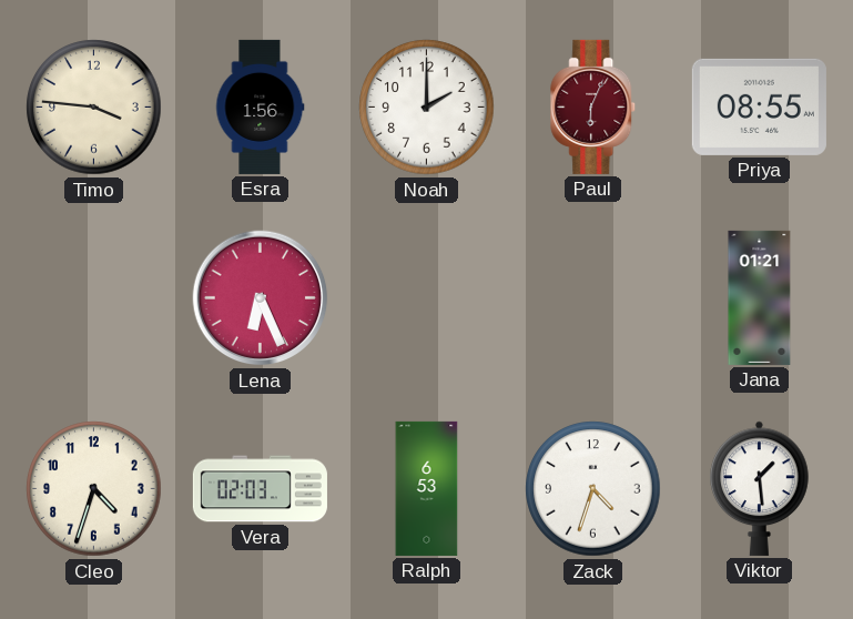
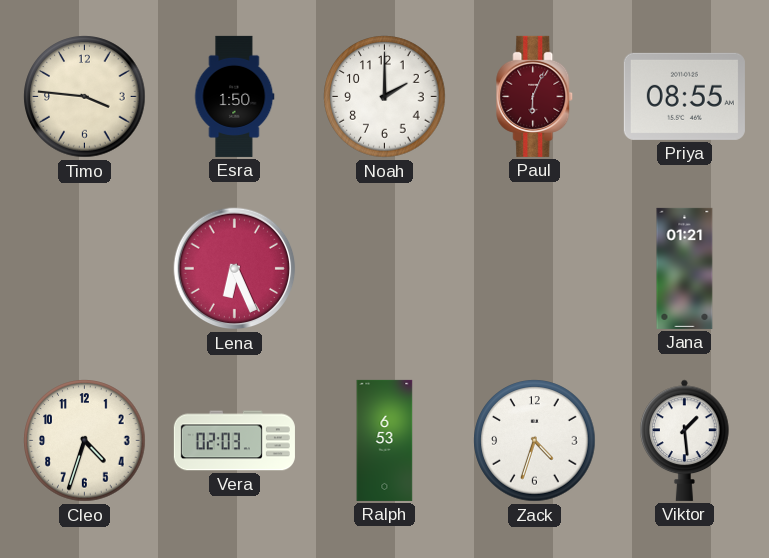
Esra: 1:56 -> 1:50 (235, 96)
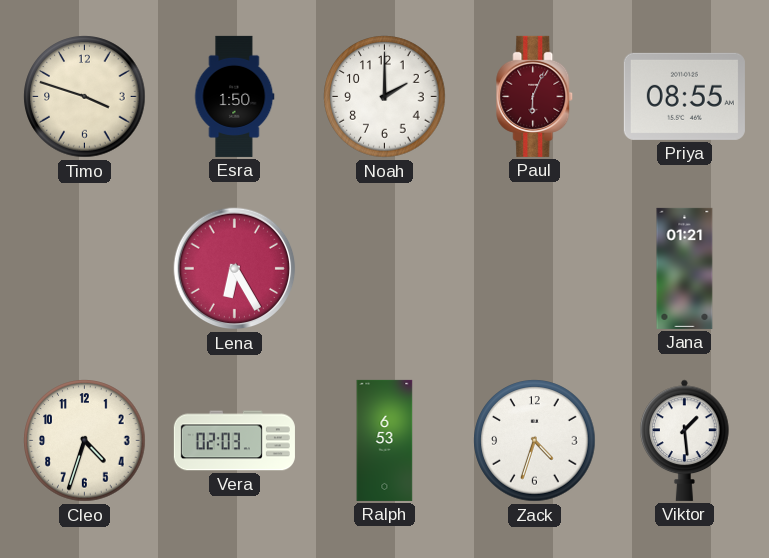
Timo: 3:46 -> 3:48 (85, 97)
Lena: 6:26 -> 6:25 (235, 269)
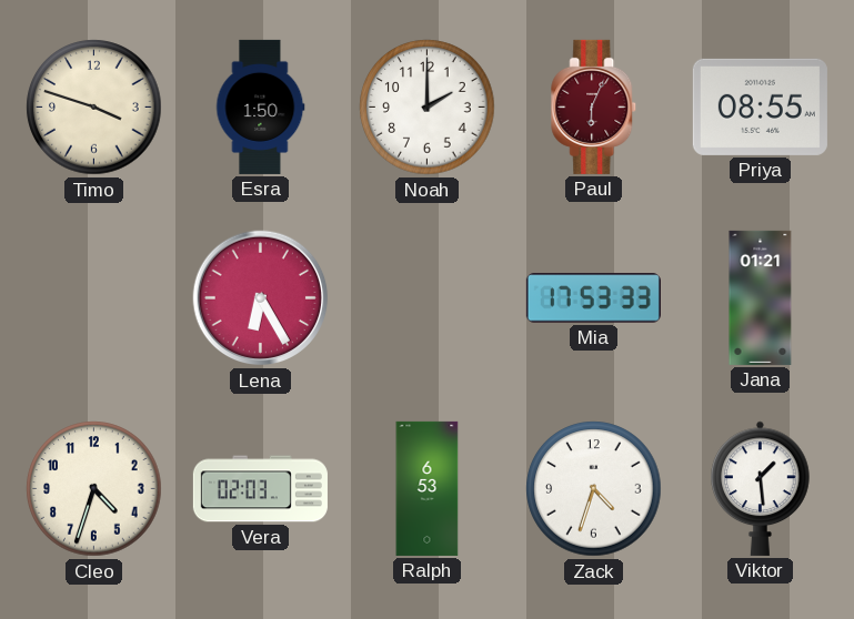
Mia: none -> 17:53 (593, 298)
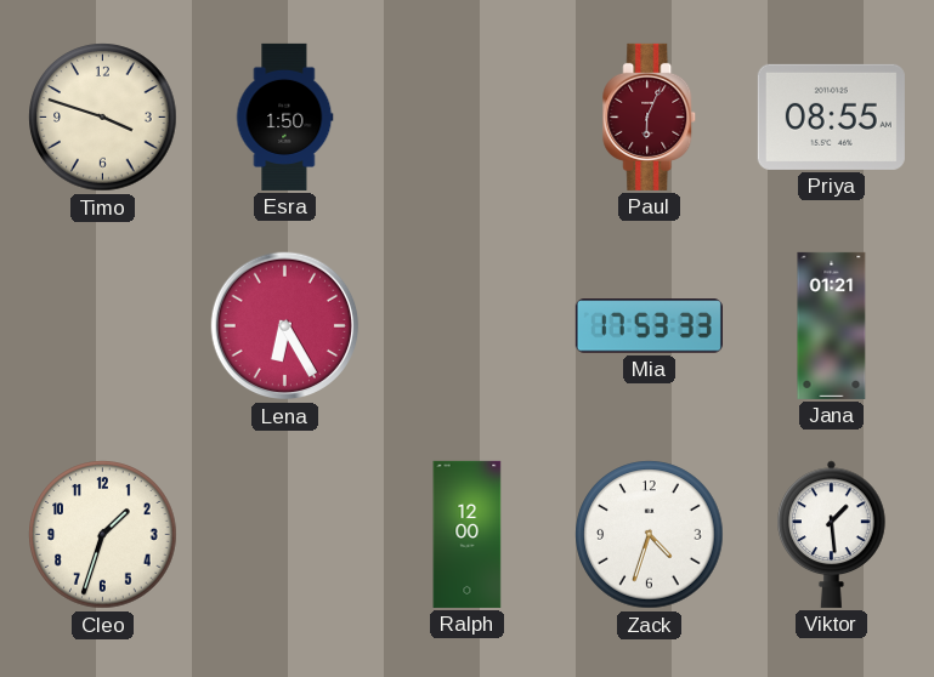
Noah: 2:00 -> none (428, 108)
Cleo: 4:33 -> 1:33 (103, 535)
Vera: 02:03 -> none (260, 489)
Ralph: 6:53 -> 12:00 (468, 534)
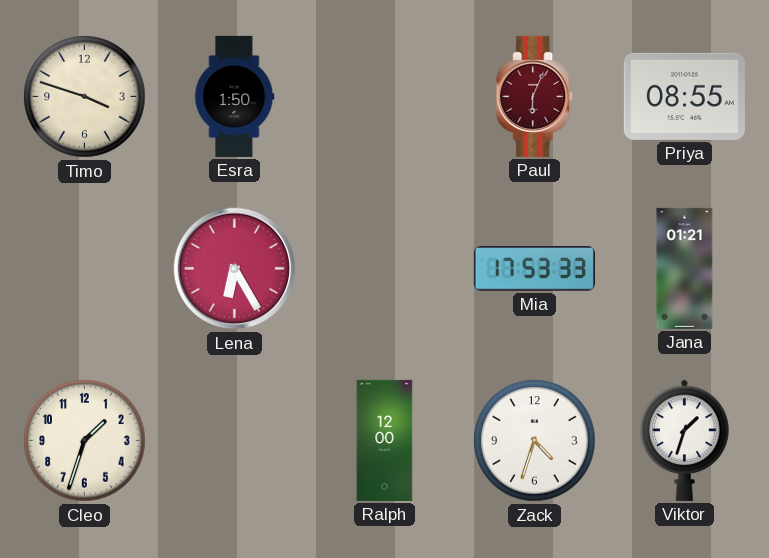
Viktor: 1:29 -> 1:33 (685, 440)
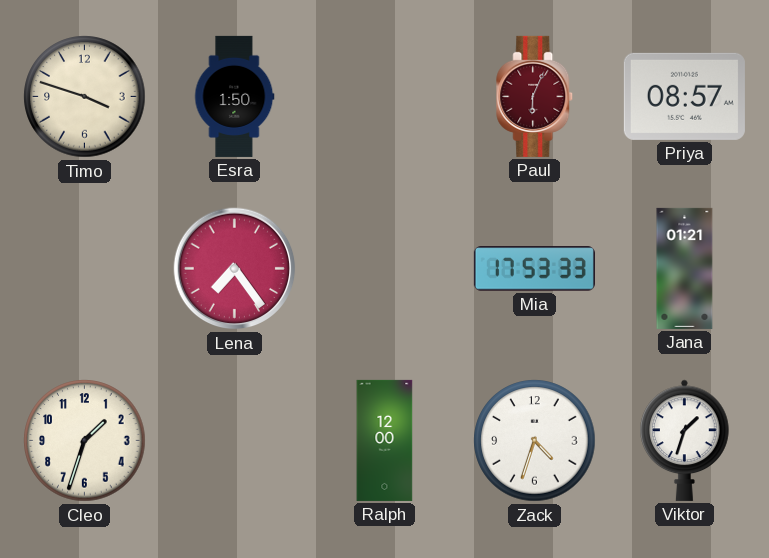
Priya: 08:55 -> 08:57 (684, 96)
Lena: 6:25 -> 7:24 (235, 269)
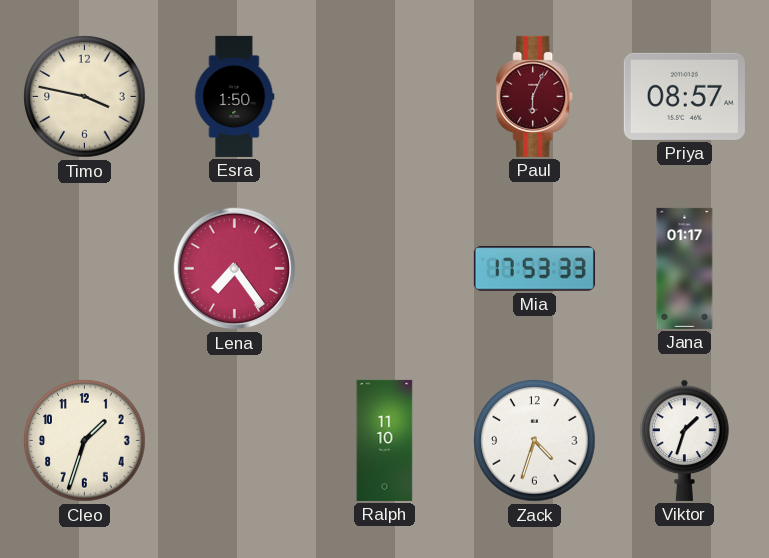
Timo: 3:48 -> 3:47 (85, 97)
Jana: 01:21 -> 01:17 (685, 268)
Ralph: 12:00 -> 11:10 (385, 440)
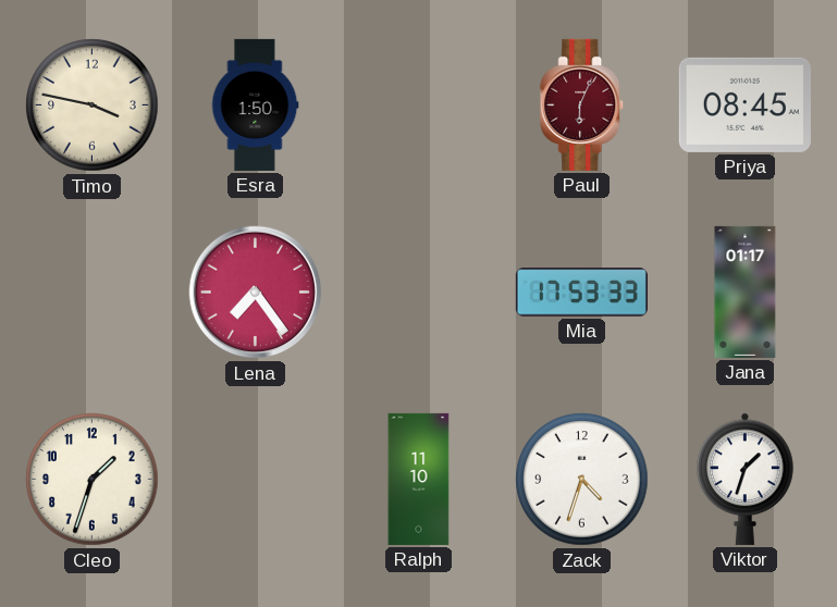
Priya: 08:57 -> 08:45 (744, 104)
